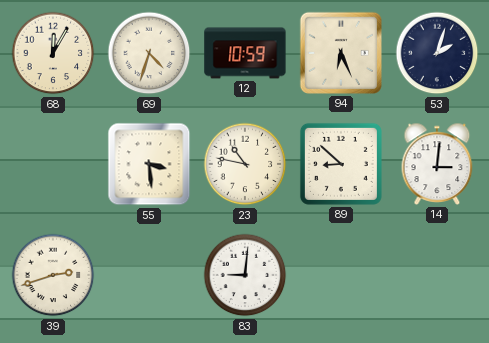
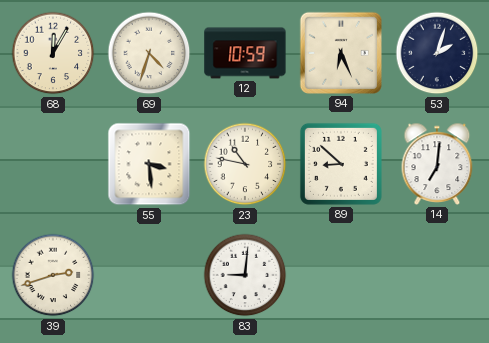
14: 3:01 -> 7:01 (437, 164)
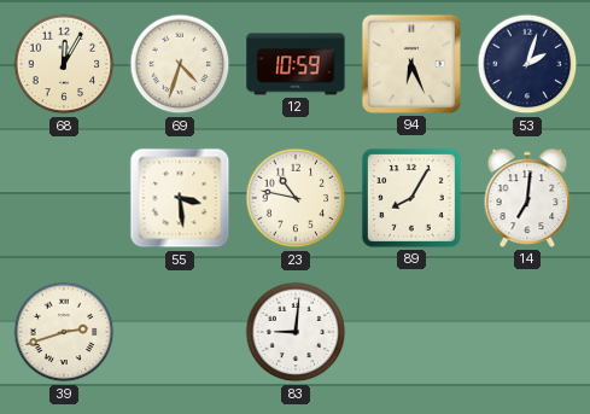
89: 8:52 -> 8:05 (411, 198)
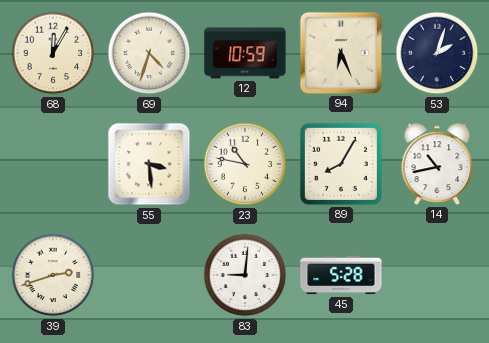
14: 7:01 -> 10:43 (437, 164)
45: none -> 5:28 (341, 275)
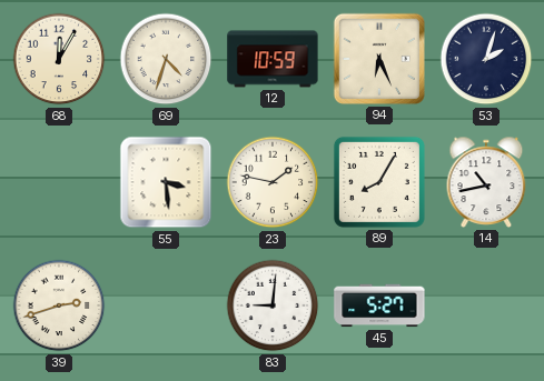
23: 10:47 -> 1:47 (273, 182)
45: 5:28 -> 5:27 (379, 305)
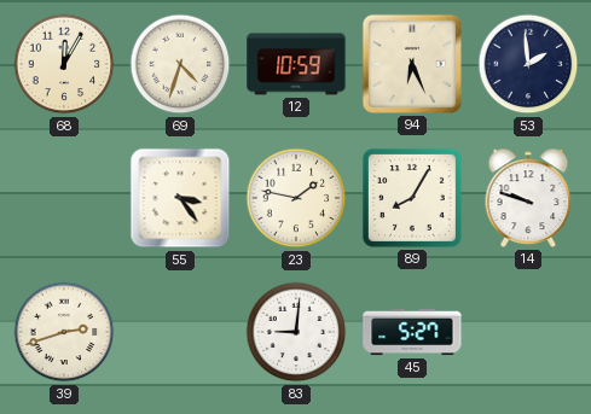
53: 2:03 -> 1:59 (528, 64)
55: 3:29 -> 3:24 (180, 198)
14: 10:43 -> 9:48 (528, 198)
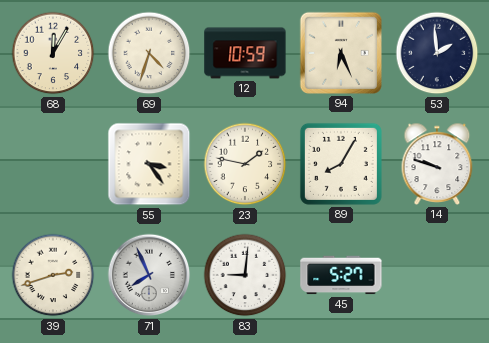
71: none -> 7:56 (149, 275)
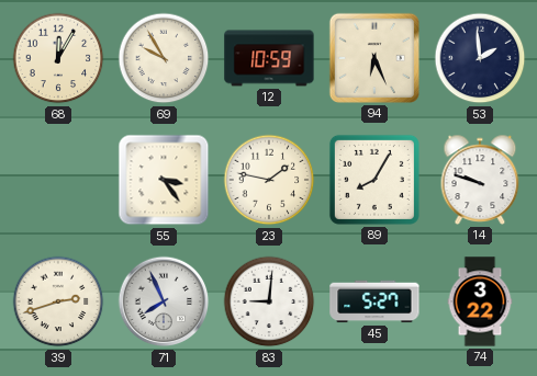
69: 4:33 -> 9:55 (164, 58)
74: none -> 3:22 (480, 301)
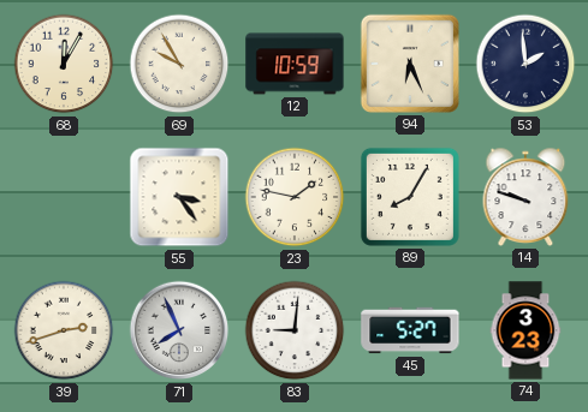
74: 3:22 -> 3:23 (525, 330)
